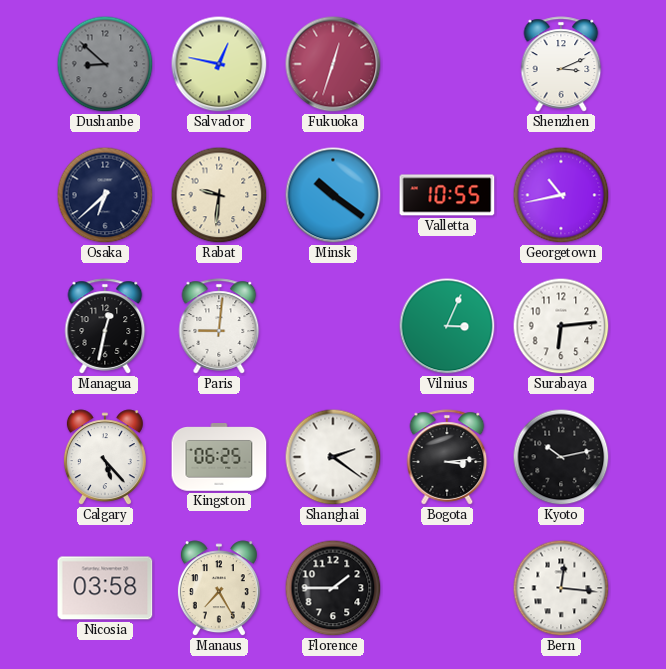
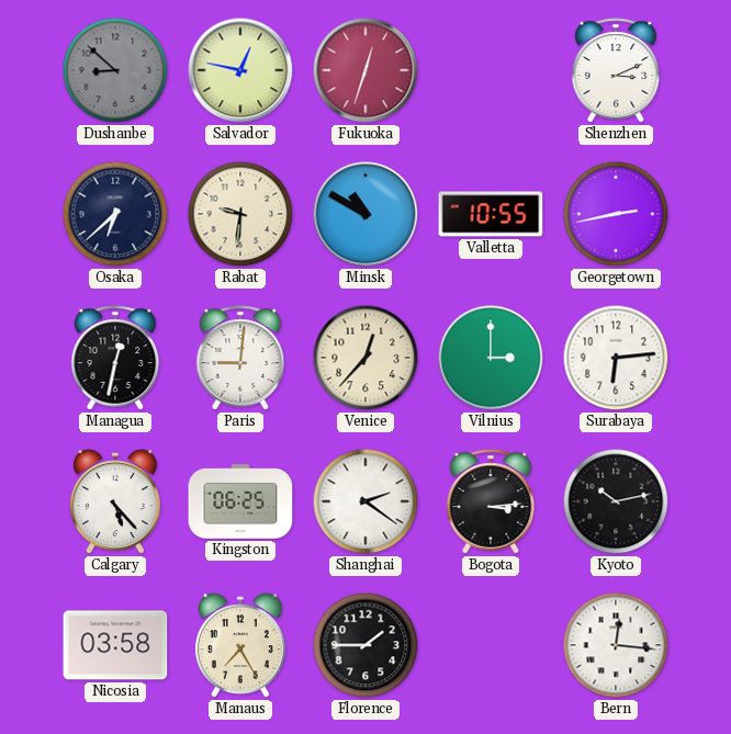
Minsk: 10:21 -> 10:50 (365, 214)
Georgetown: 10:43 -> 2:43 (616, 214)
Venice: none -> 12:37 (365, 358)
Vilnius: 3:04 -> 3:00 (491, 358)
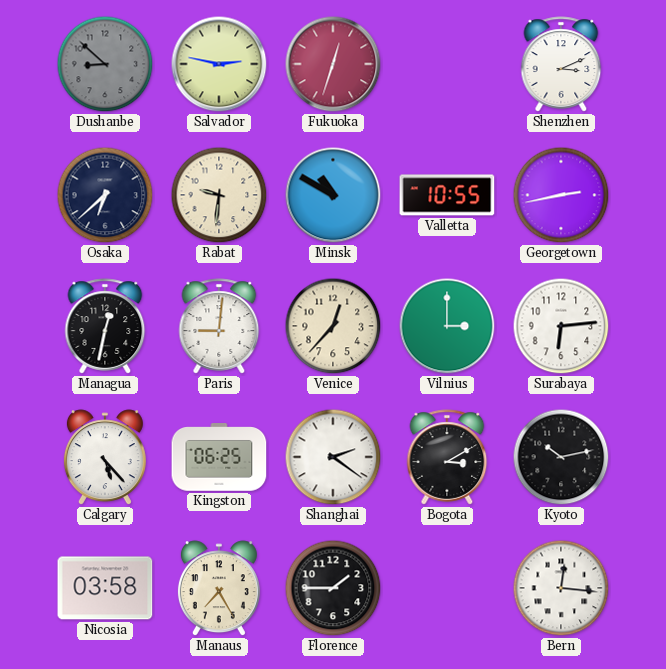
Salvador: 12:47 -> 2:47 (219, 64)
Bogota: 3:14 -> 3:10 (447, 457)
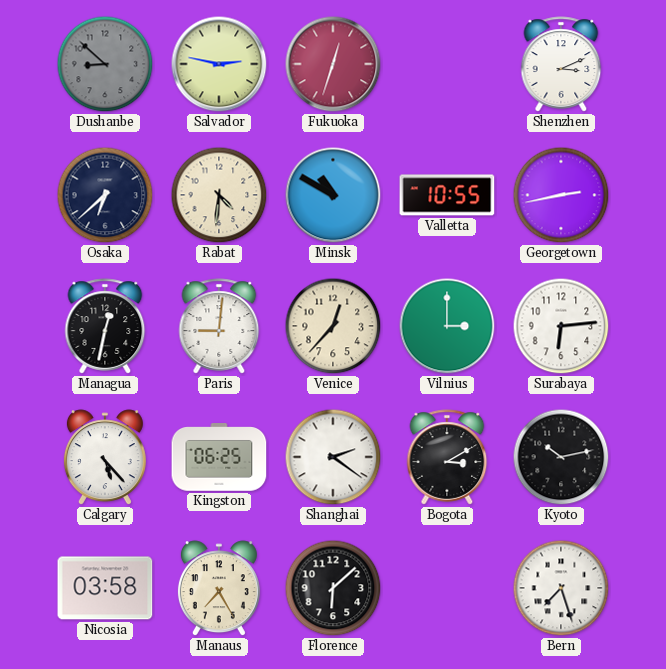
Rabat: 9:31 -> 4:31 (219, 195)
Florence: 1:45 -> 6:08 (333, 588)
Bern: 12:16 -> 7:27 (561, 588)
